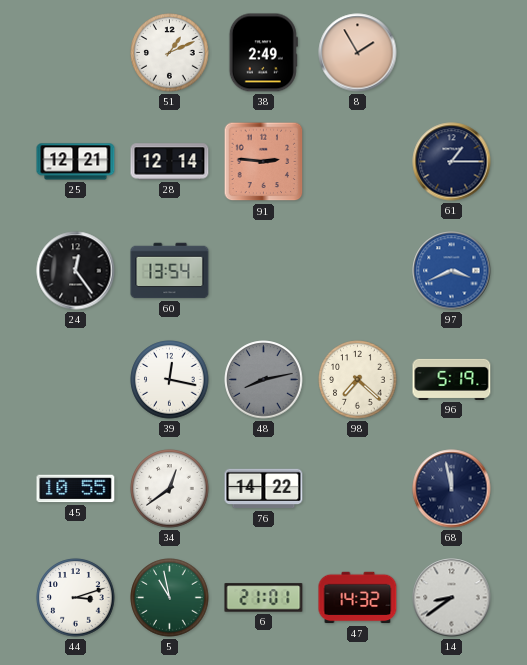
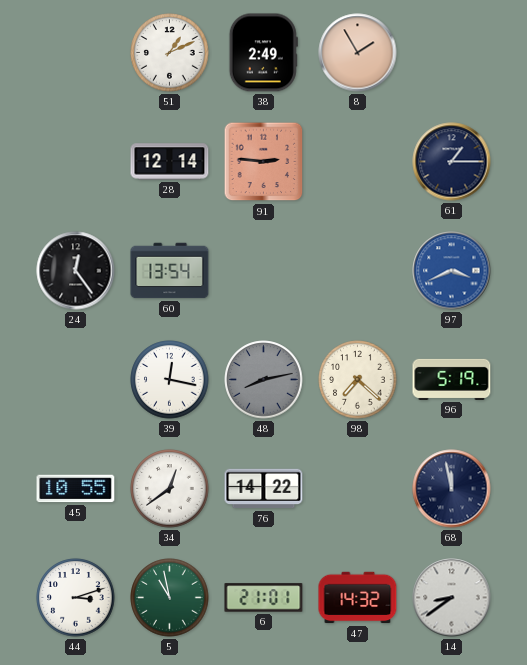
25: 12:21 -> none (76, 162)
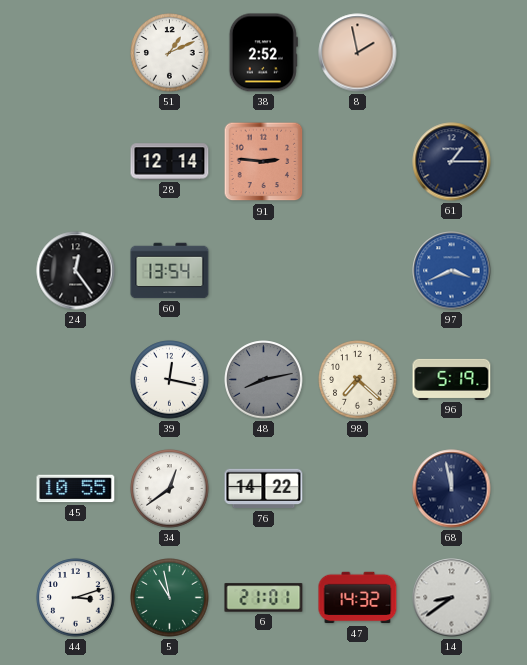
38: 2:49 -> 2:52 (263, 53)
8: 1:55 -> 1:58 (358, 53)
